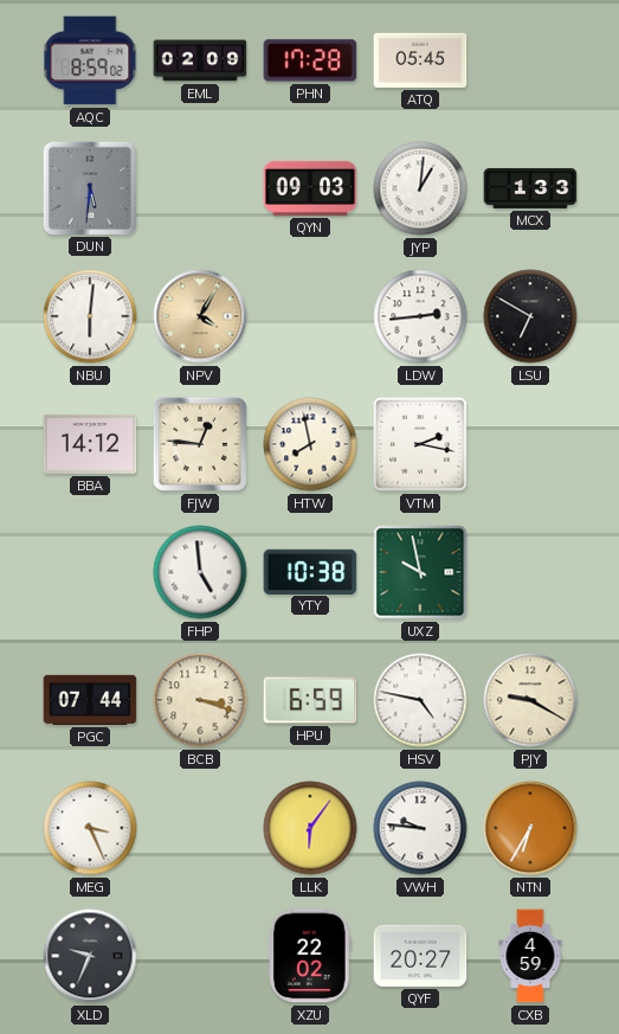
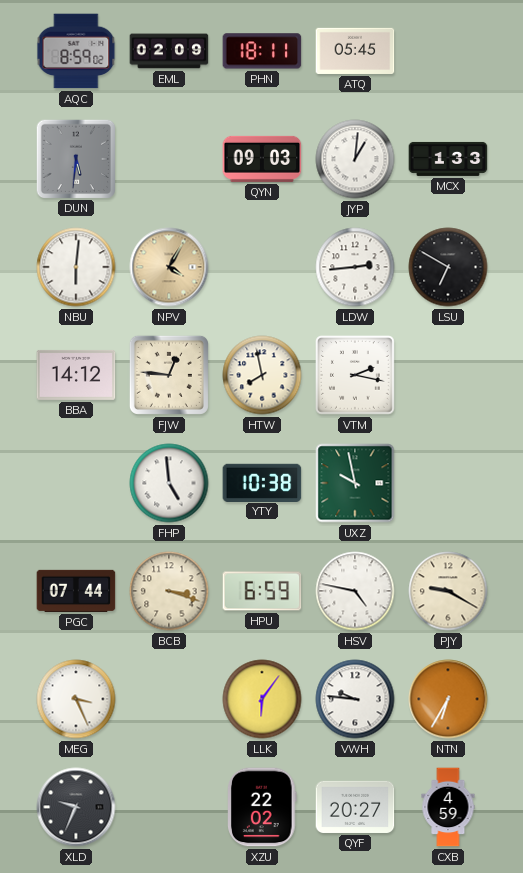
PHN: 17:28 -> 18:11 (262, 51)
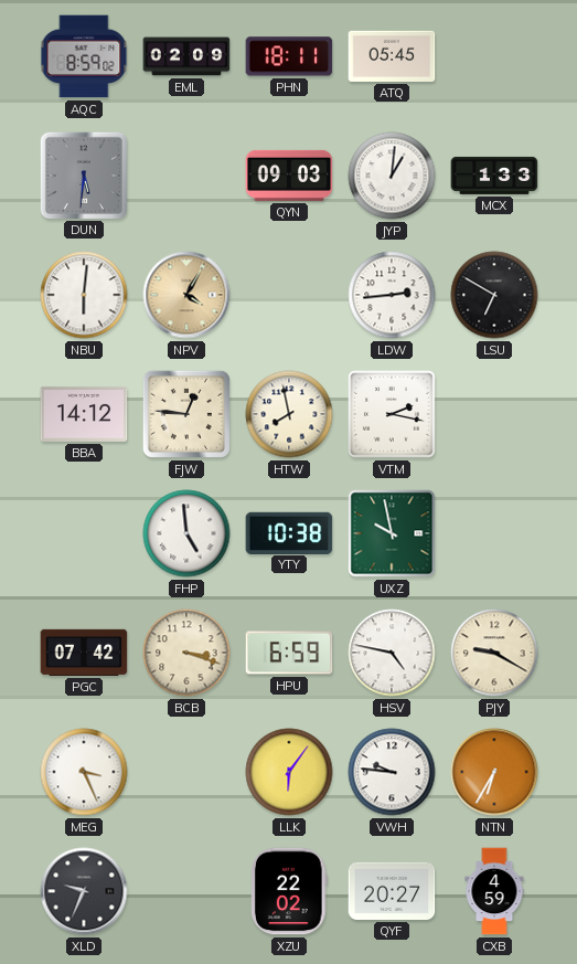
PGC: 07:44 -> 07:42 (84, 653)
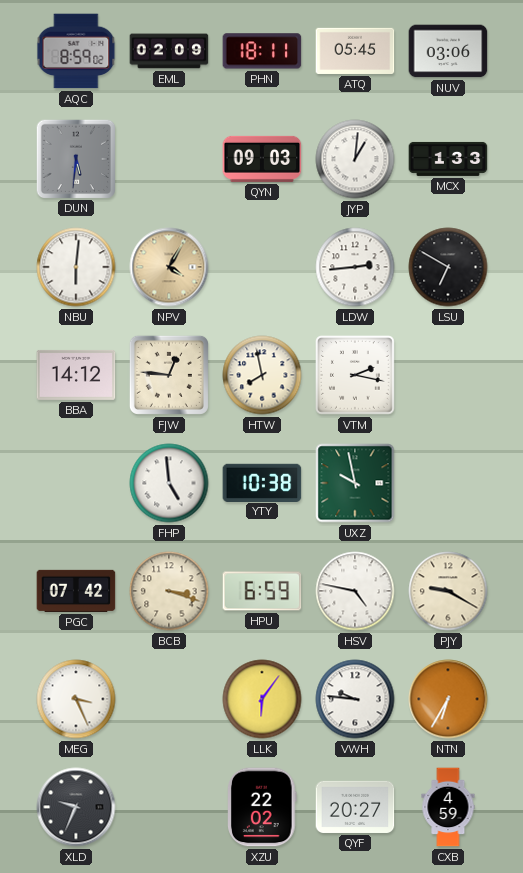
NUV: none -> 03:06 (448, 51)
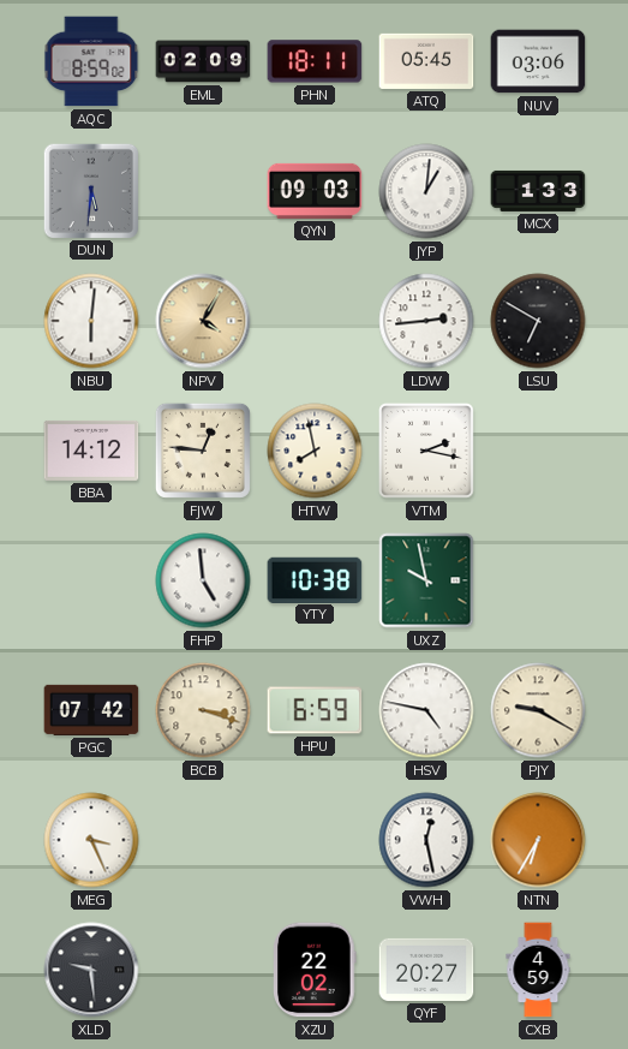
LLK: 6:06 -> none (262, 699)
VWH: 9:46 -> 12:28 (426, 840)
XLD: 9:34 -> 9:29 (91, 970)
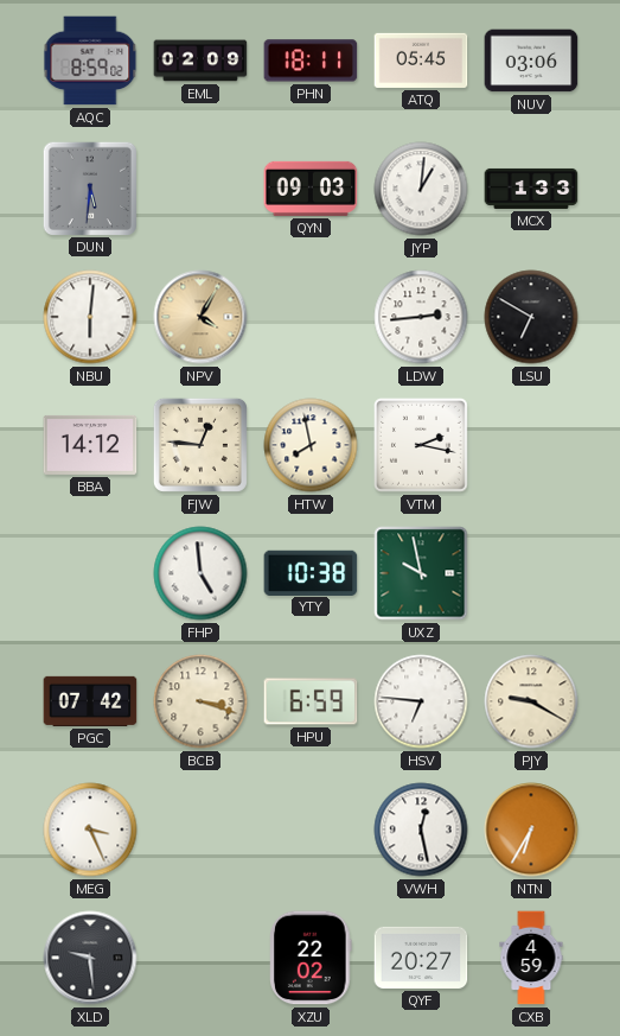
HSV: 4:47 -> 6:46 (421, 701)
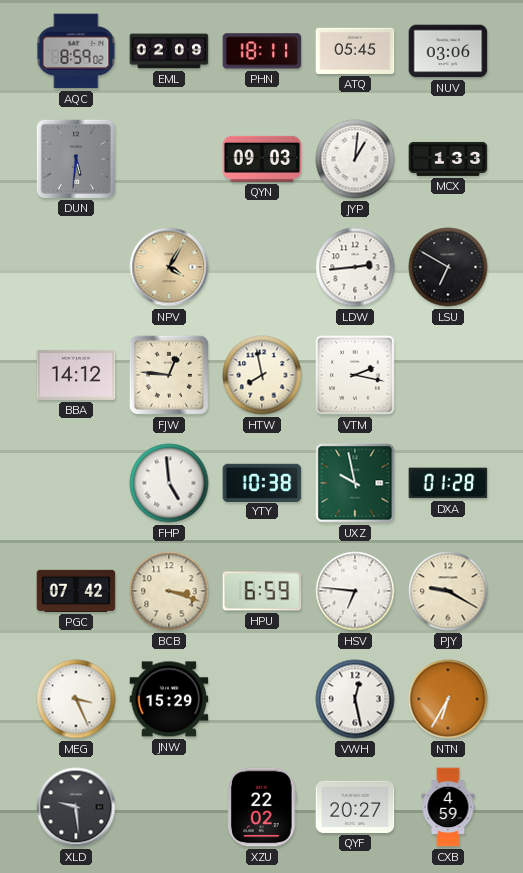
NBU: 6:01 -> none (90, 317)
DXA: none -> 01:28 (448, 483)
JNW: none -> 15:29 (169, 699)
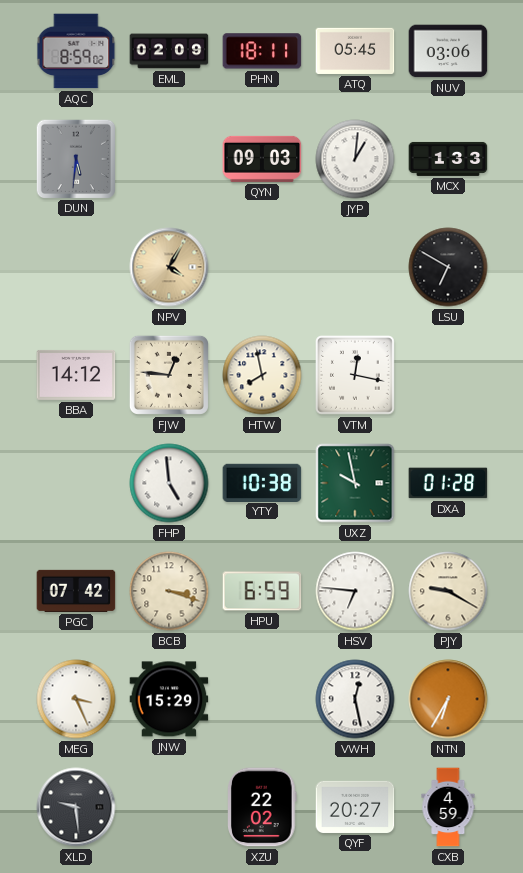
LDW: 2:44 -> none (355, 267)
VTM: 2:17 -> 12:17 (356, 376)
